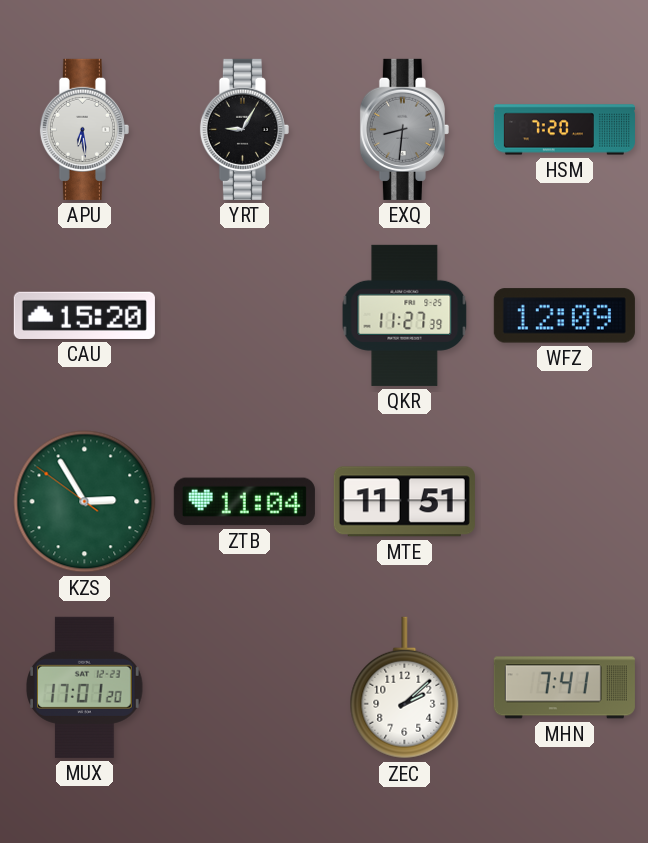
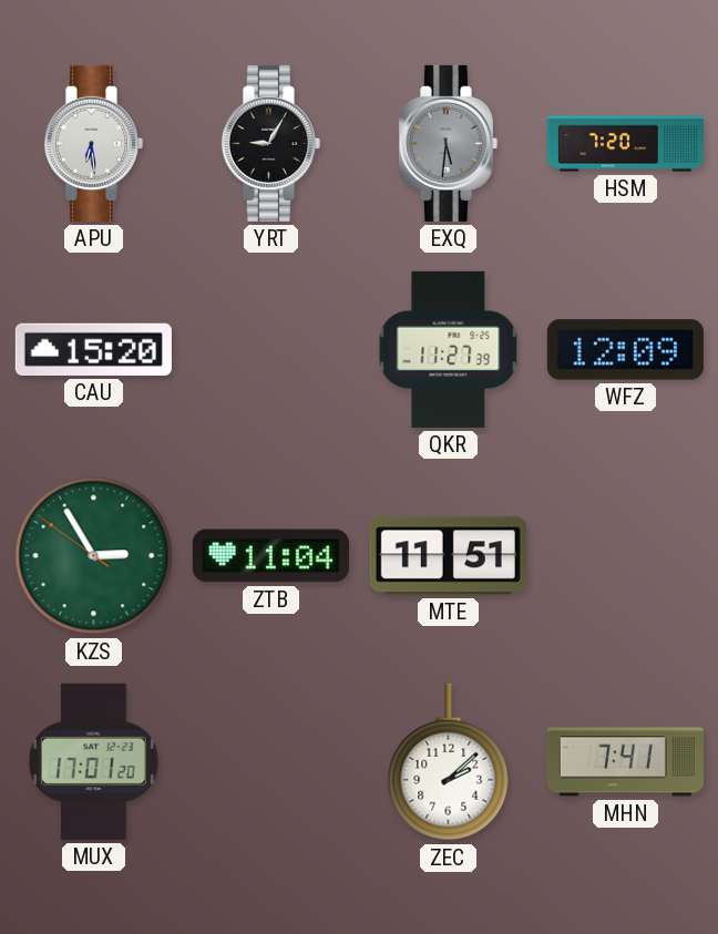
EXQ: 8:31 -> 5:31 (448, 143)
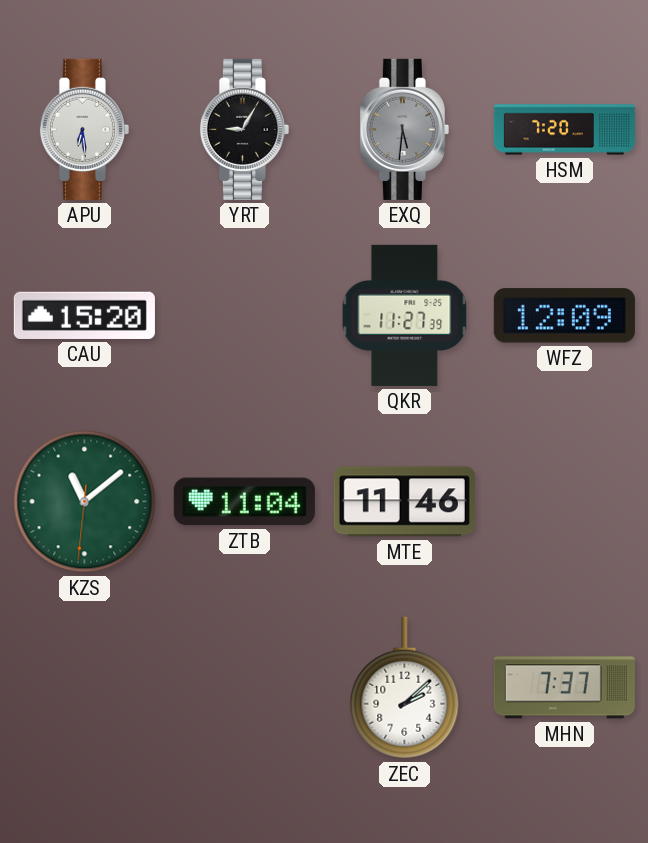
KZS: 2:54 -> 11:08 (85, 502)
MTE: 11:51 -> 11:46 (404, 502)
MUX: 17:01 -> none (94, 761)
MHN: 7:41 -> 7:37 (564, 688)
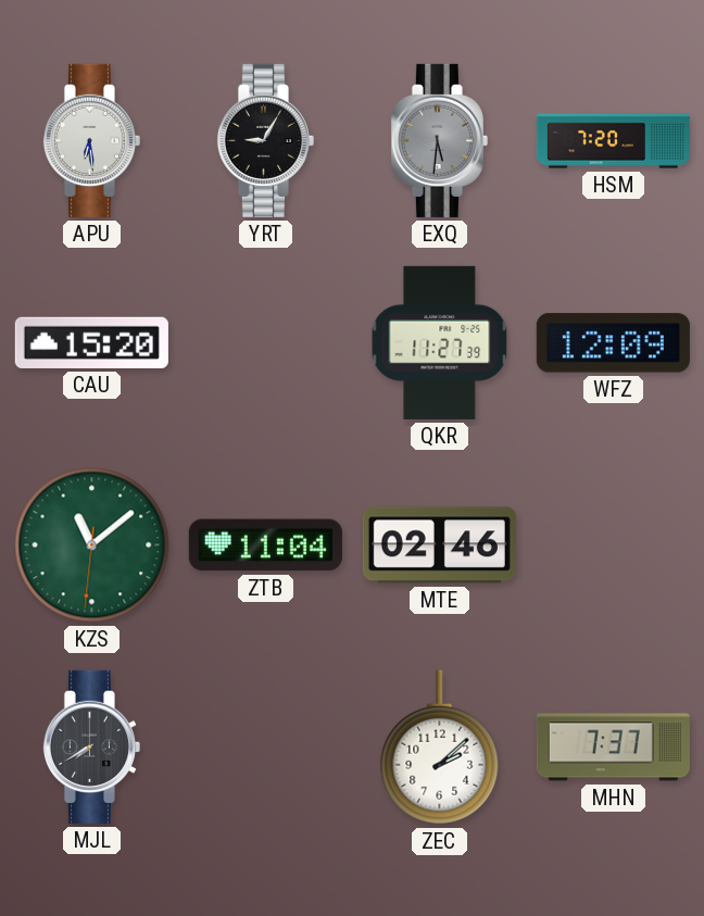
MTE: 11:46 -> 02:46 (439, 545)
MJL: none -> 7:40 (91, 746)
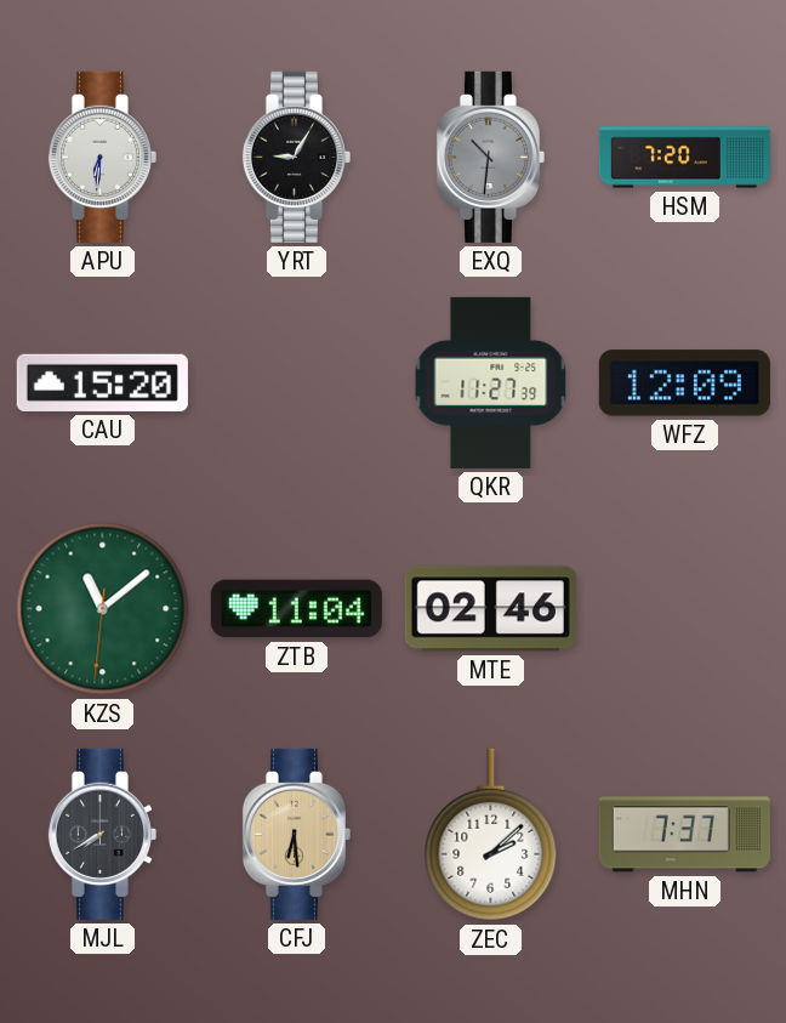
APU: 6:29 -> 6:31 (102, 157)
EXQ: 5:31 -> 10:31 (490, 157)
CFJ: none -> 6:29 (296, 834)
